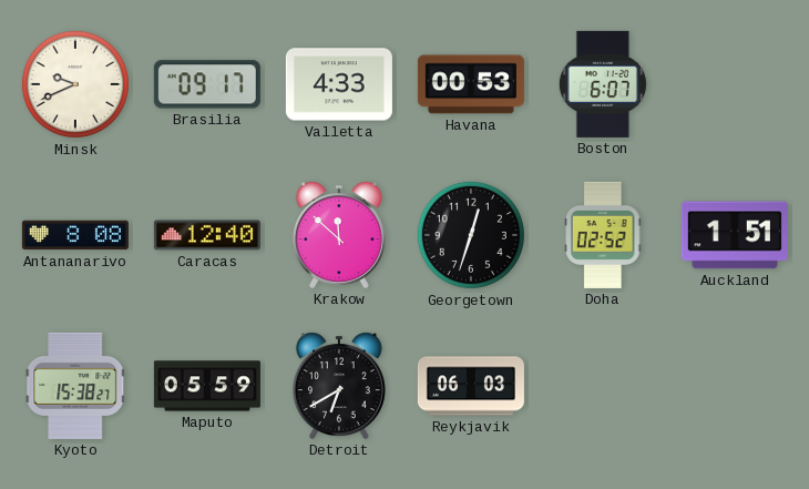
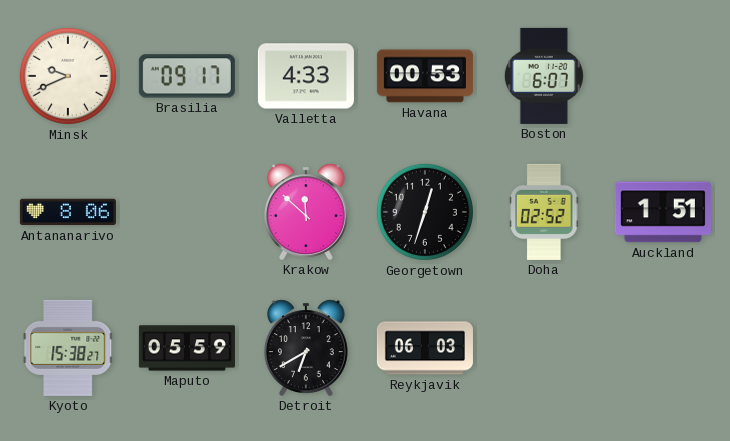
Antananarivo: 8:08 -> 8:06 (68, 212)
Caracas: 12:40 -> none (207, 235)
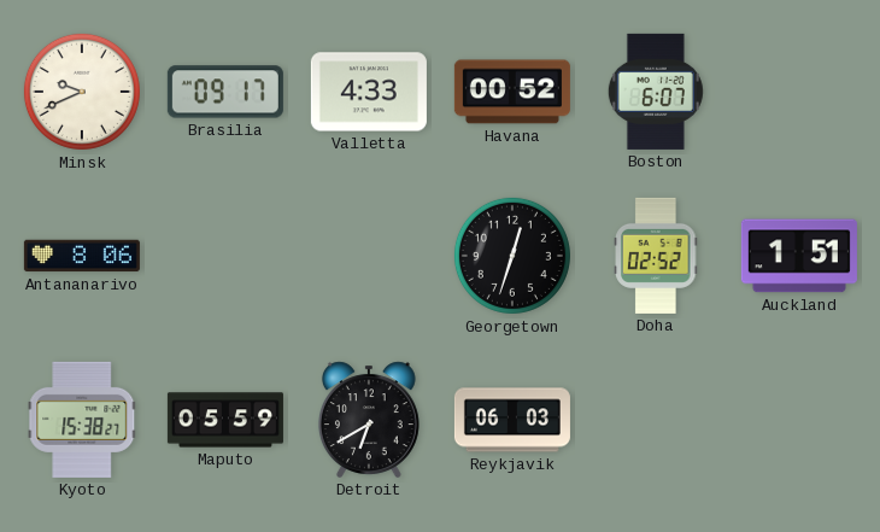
Havana: 00:53 -> 00:52 (512, 92)
Krakow: 11:52 -> none (306, 212)
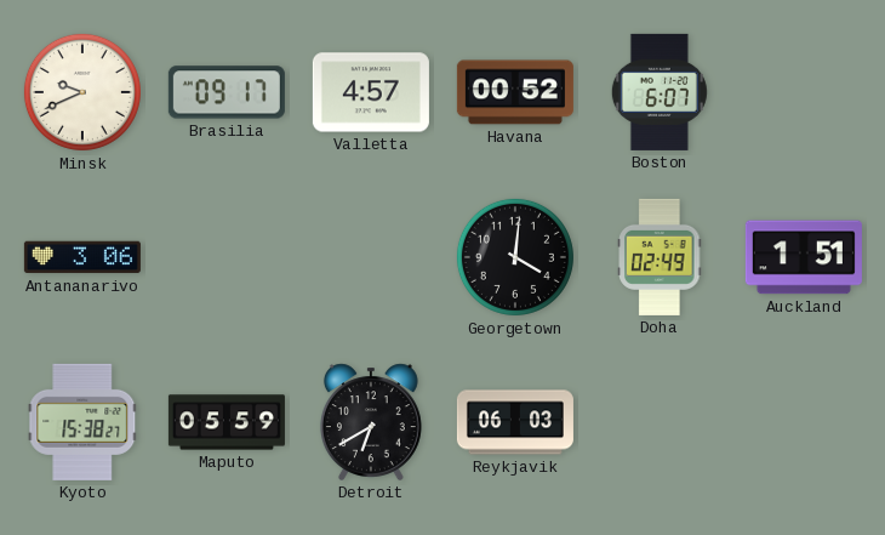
Valletta: 4:33 -> 4:57 (371, 92)
Antananarivo: 8:06 -> 3:06 (82, 257)
Georgetown: 12:33 -> 4:01 (515, 257)
Doha: 02:52 -> 02:49 (660, 257)
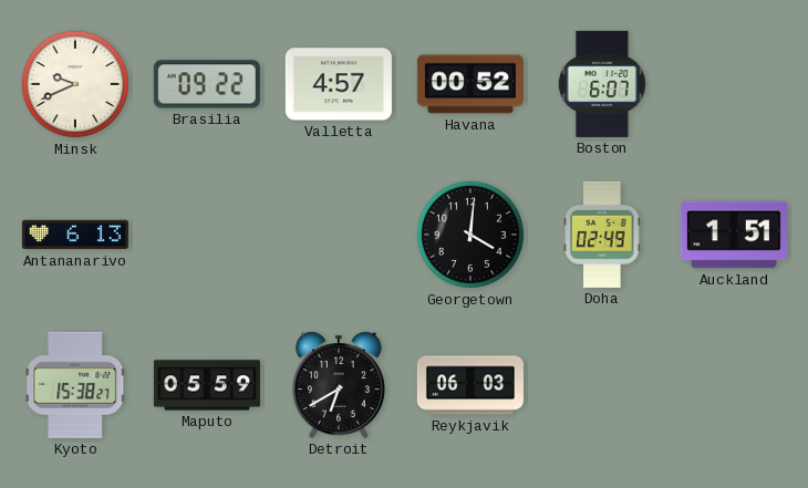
Brasilia: 09:17 -> 09:22 (207, 84)
Antananarivo: 3:06 -> 6:13 (75, 235)
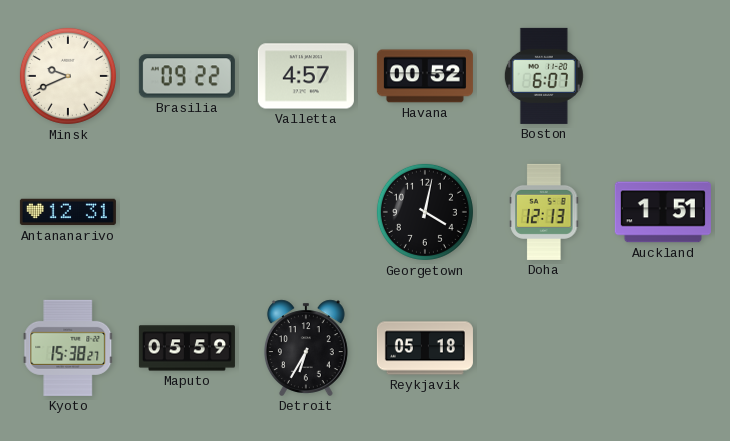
Antananarivo: 6:13 -> 12:31 (68, 212)
Georgetown: 4:01 -> 4:02 (425, 212)
Doha: 02:49 -> 12:13 (544, 212)
Detroit: 6:40 -> 6:35 (306, 348)
Reykjavik: 06:03 -> 05:18 (425, 348)
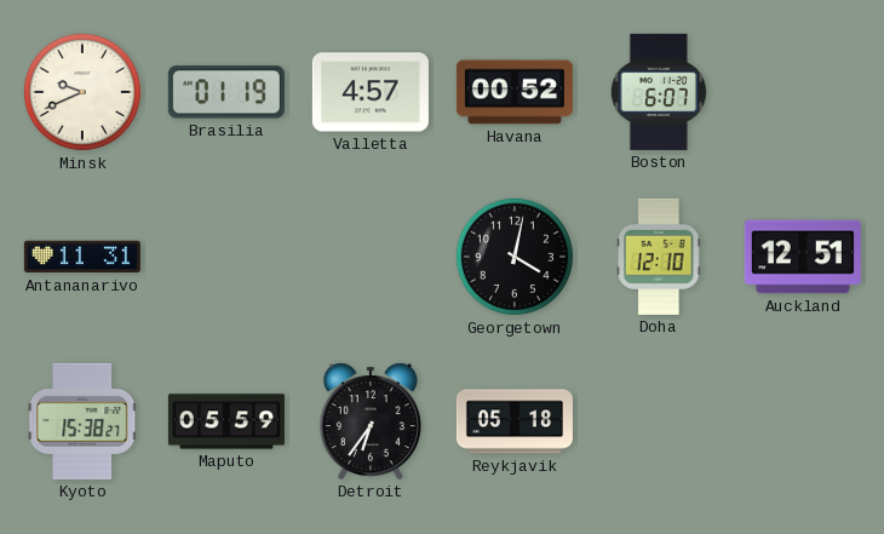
Brasilia: 09:22 -> 01:19 (226, 92)
Antananarivo: 12:31 -> 11:31 (82, 257)
Doha: 12:13 -> 12:10 (659, 257)
Auckland: 1:51 -> 12:51 (803, 257)
Detroit: 6:35 -> 6:36 (371, 421)
